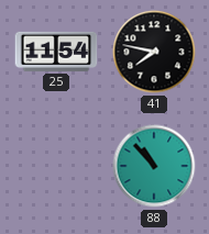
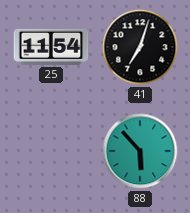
41: 7:47 -> 7:03 (140, 47)
88: 10:53 -> 5:53 (140, 151)
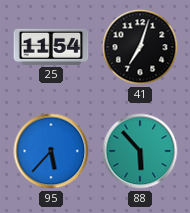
95: none -> 5:37 (51, 151)
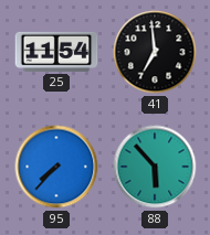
41: 7:03 -> 6:59 (155, 52)
95: 5:37 -> 7:37 (56, 167)
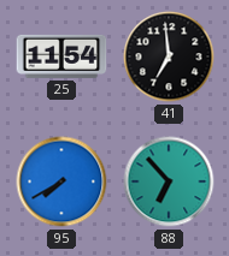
95: 7:37 -> 7:40 (61, 181)
88: 5:53 -> 6:53 (169, 181)
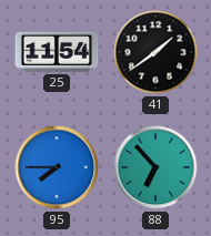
41: 6:59 -> 1:39 (155, 52)
95: 7:40 -> 7:45 (57, 167)
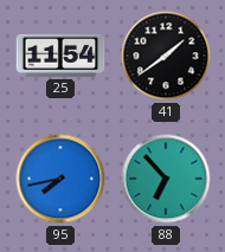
95: 7:45 -> 7:43 (60, 179)
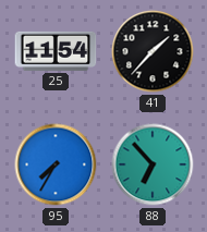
41: 1:39 -> 1:37 (153, 51)
95: 7:43 -> 7:35 (56, 164)
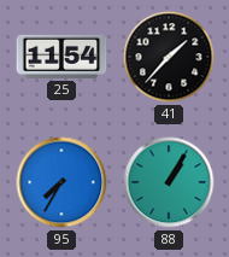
88: 6:53 -> 1:05 (169, 182)
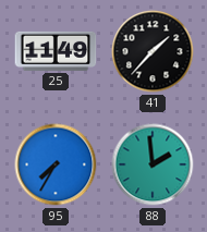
25: 11:54 -> 11:49 (56, 51)
88: 1:05 -> 1:59 (153, 164)
